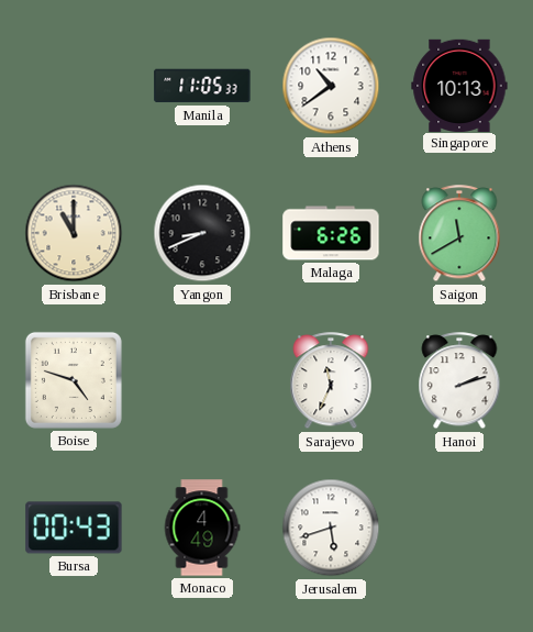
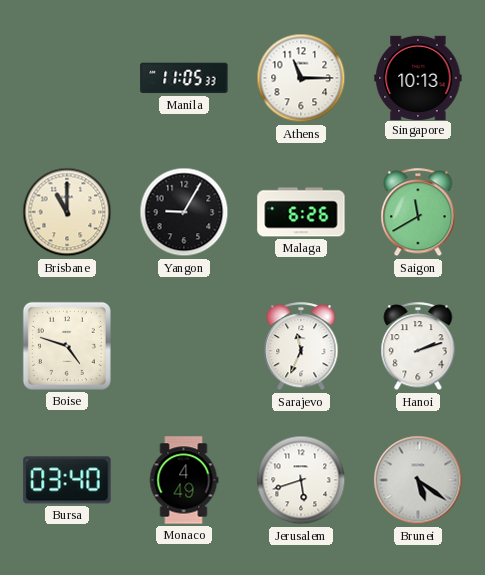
Athens: 10:39 -> 11:15 (301, 78)
Yangon: 8:41 -> 9:05 (184, 212)
Bursa: 00:43 -> 03:40 (67, 480)
Brunei: none -> 5:21 (418, 480)
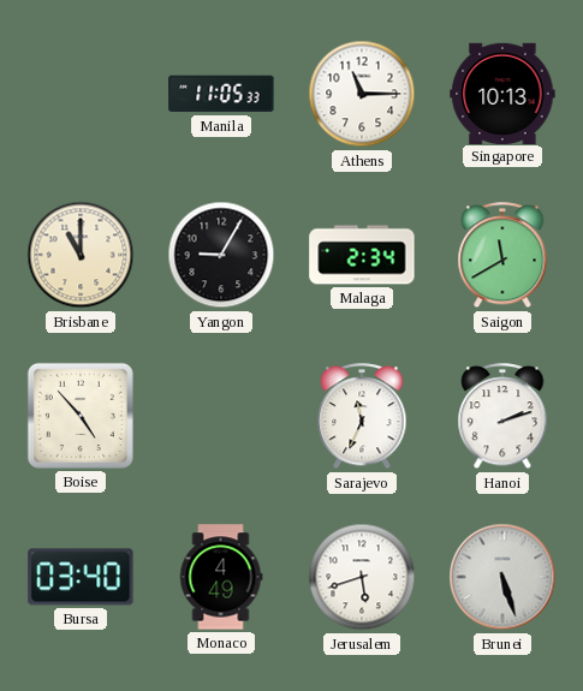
Malaga: 6:26 -> 2:34 (362, 255)
Boise: 4:48 -> 4:53 (81, 416)
Brunei: 5:21 -> 5:27 (502, 577)
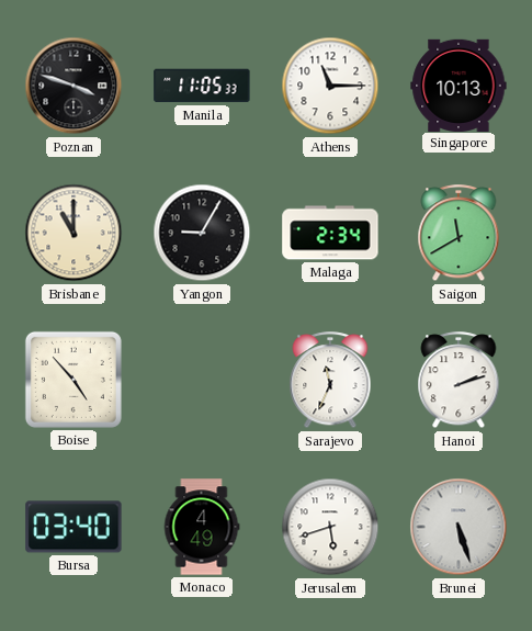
Poznan: none -> 3:48 (73, 86)
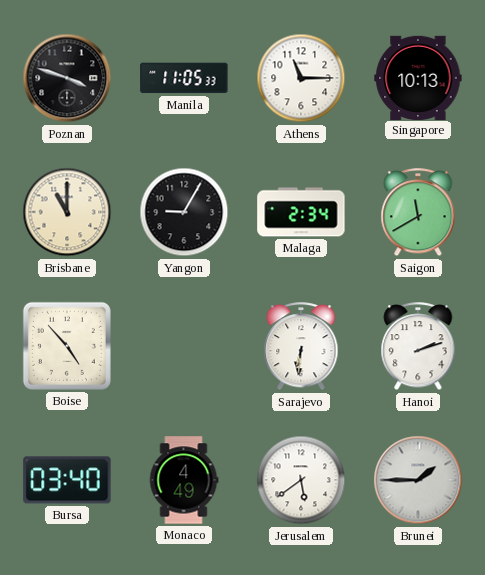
Sarajevo: 11:34 -> 6:31 (301, 347)
Jerusalem: 5:42 -> 5:39 (301, 480)
Brunei: 5:27 -> 1:45 (418, 480)
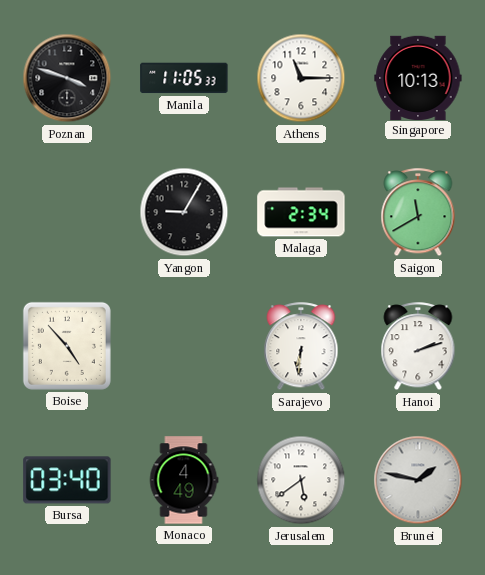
Brisbane: 11:00 -> none (67, 212)
Brunei: 1:45 -> 1:47 (418, 480)
